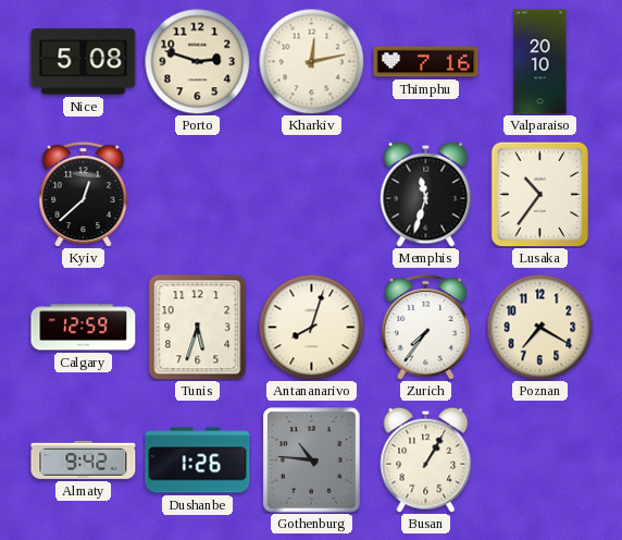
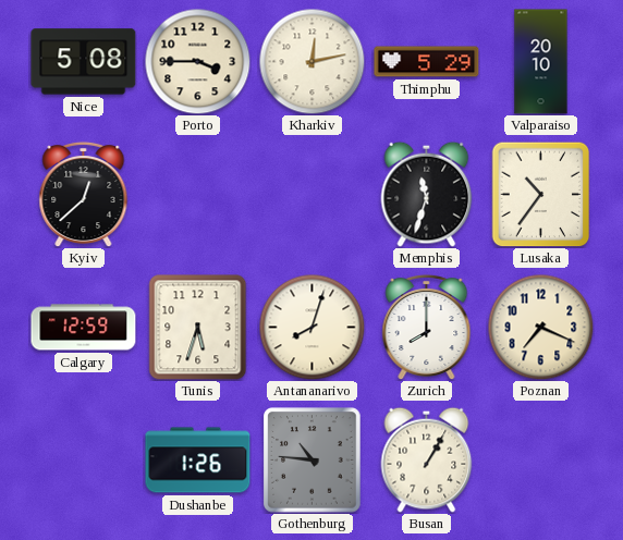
Porto: 2:48 -> 3:45 (197, 61)
Thimphu: 7:16 -> 5:29 (427, 62)
Zurich: 7:36 -> 8:00 (427, 327)
Poznan: 7:20 -> 7:19 (540, 327)
Almaty: 9:42 -> none (84, 459)
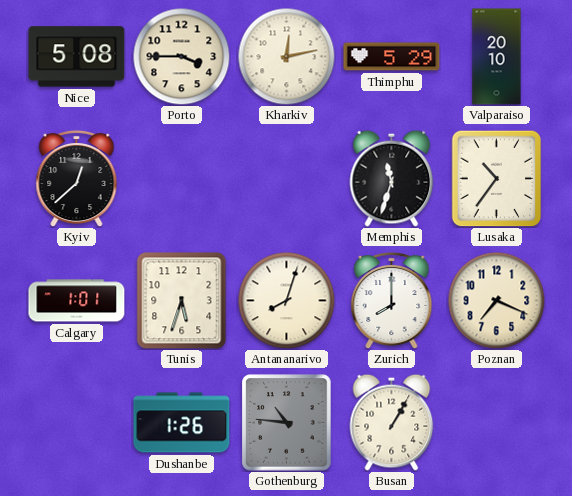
Calgary: 12:59 -> 1:01 (77, 301)
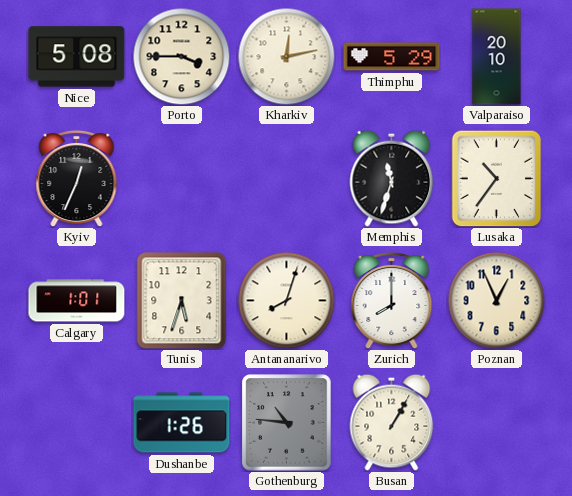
Kyiv: 12:38 -> 12:34 (77, 178)
Poznan: 7:19 -> 12:56 (496, 300)
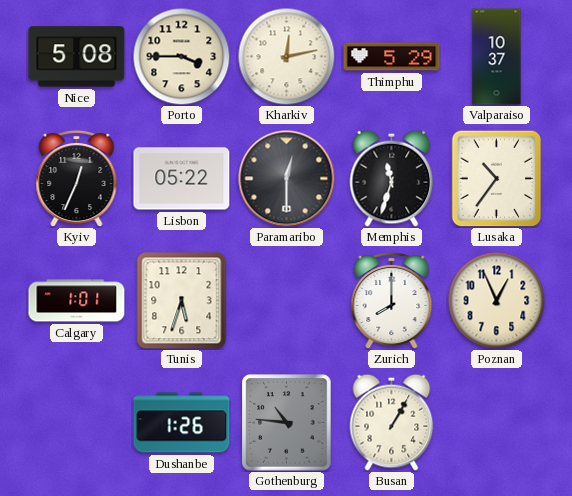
Valparaiso: 20:10 -> 10:37 (497, 57)
Lisbon: none -> 05:22 (182, 179)
Paramaribo: none -> 12:30 (287, 179)
Antananarivo: 8:03 -> none (286, 300)
